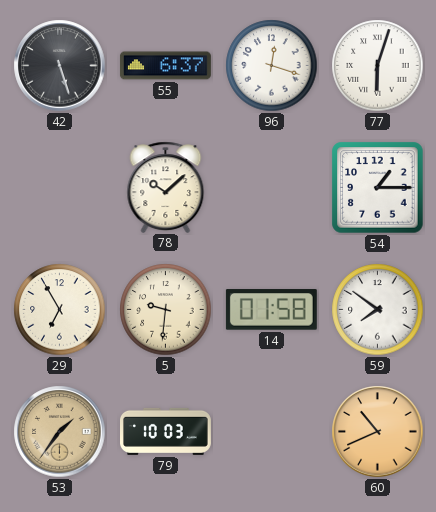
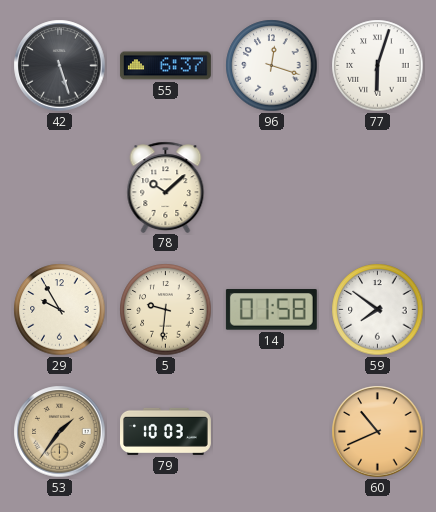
54: 1:15 -> none (378, 188)
29: 6:55 -> 9:55 (60, 310)
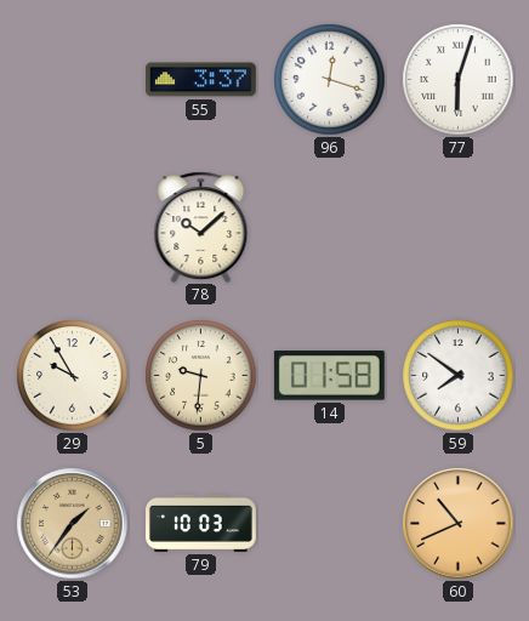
42: 5:27 -> none (60, 66)
55: 6:37 -> 3:37 (200, 80)
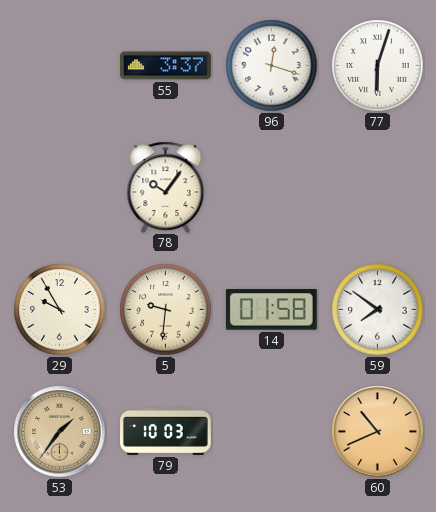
78: 10:08 -> 10:06 (166, 187)
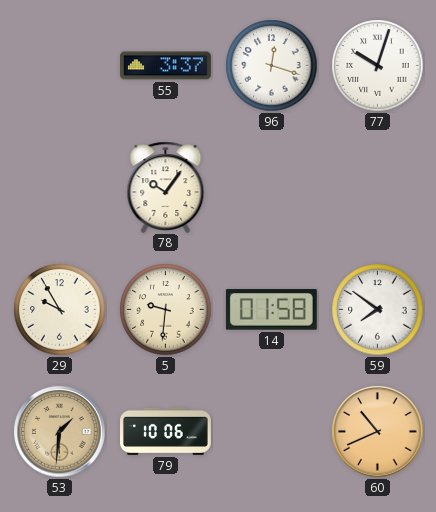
77: 6:03 -> 10:03 (378, 66)
53: 1:36 -> 1:31 (60, 432)
79: 10:03 -> 10:06 (166, 431)
